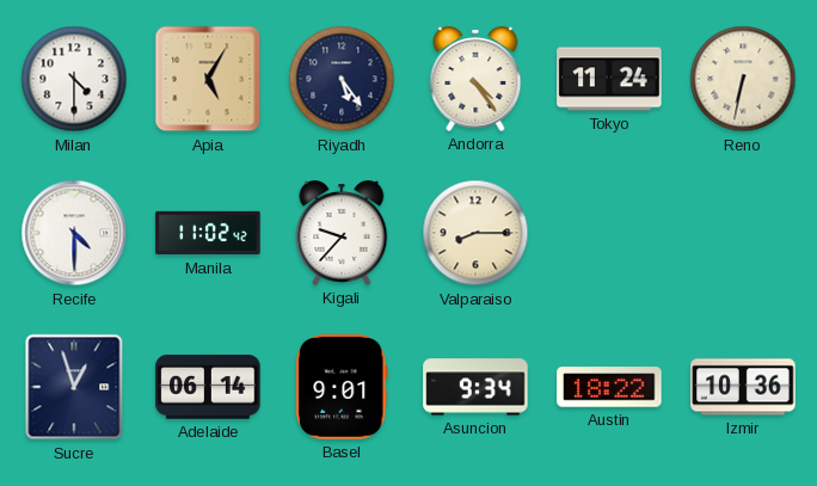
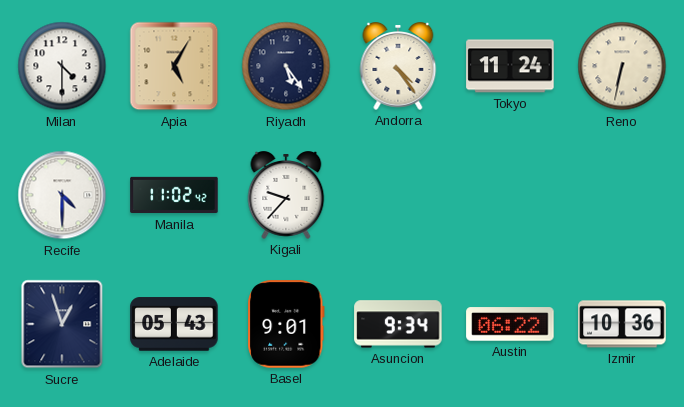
Valparaiso: 8:15 -> none (475, 233)
Adelaide: 06:14 -> 05:43 (174, 324)
Austin: 18:22 -> 06:22 (510, 324)
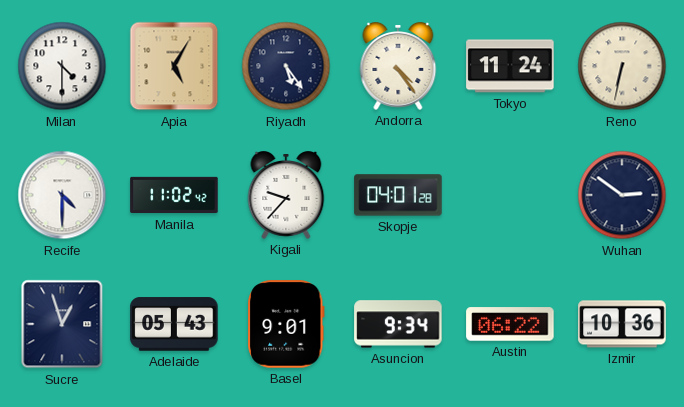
Skopje: none -> 04:01 (398, 195)
Wuhan: none -> 2:51 (622, 195)
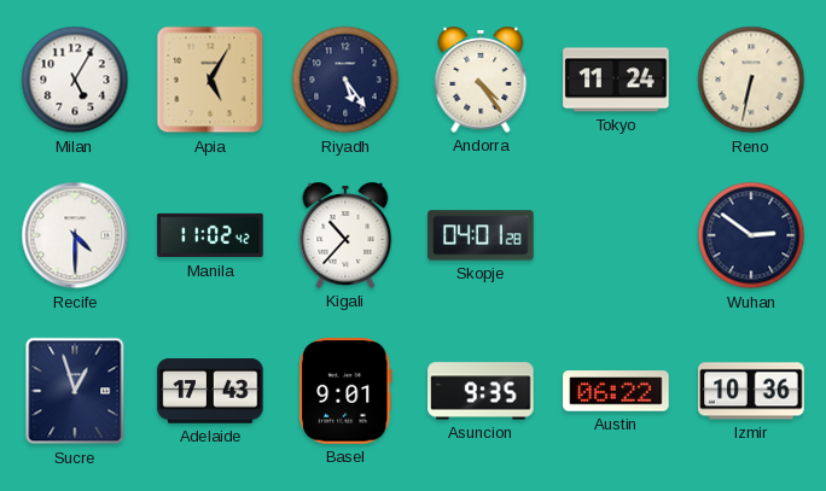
Milan: 4:30 -> 5:05 (75, 80)
Kigali: 9:37 -> 10:37 (345, 236)
Adelaide: 05:43 -> 17:43 (210, 391)
Asuncion: 9:34 -> 9:35 (481, 391)
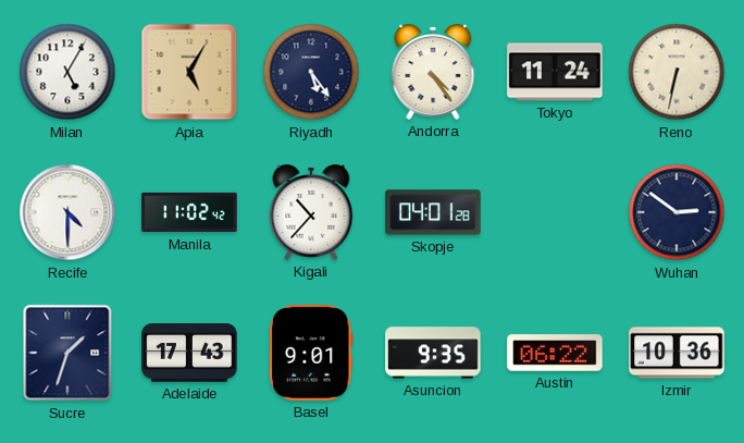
Sucre: 12:57 -> 1:33 (67, 353)
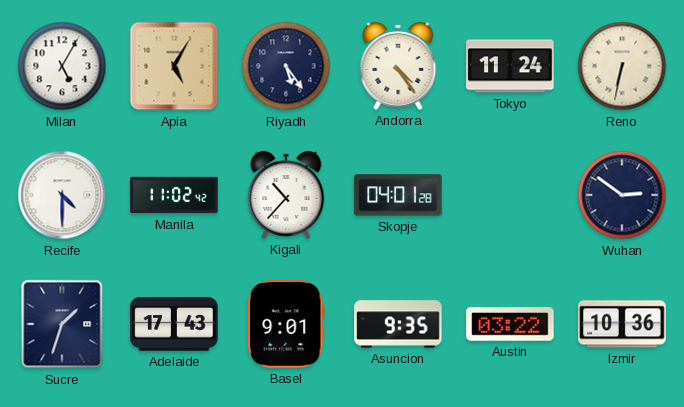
Austin: 06:22 -> 03:22 (510, 324)
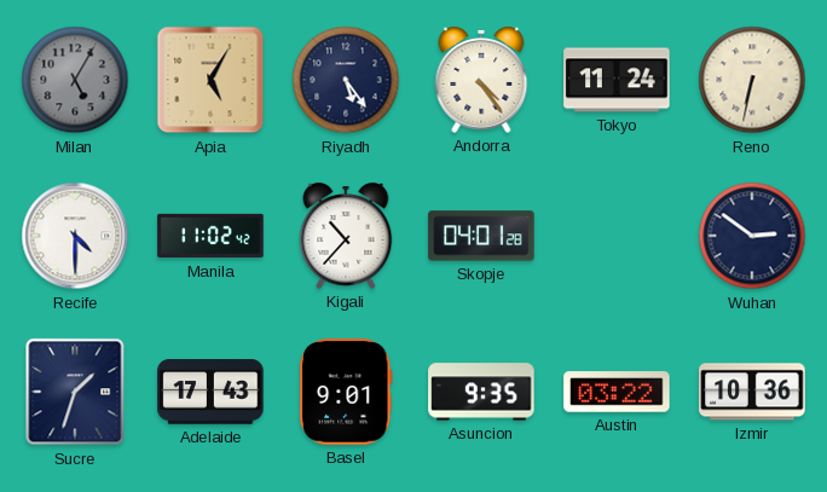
Milan dial: white -> grey (75, 80)
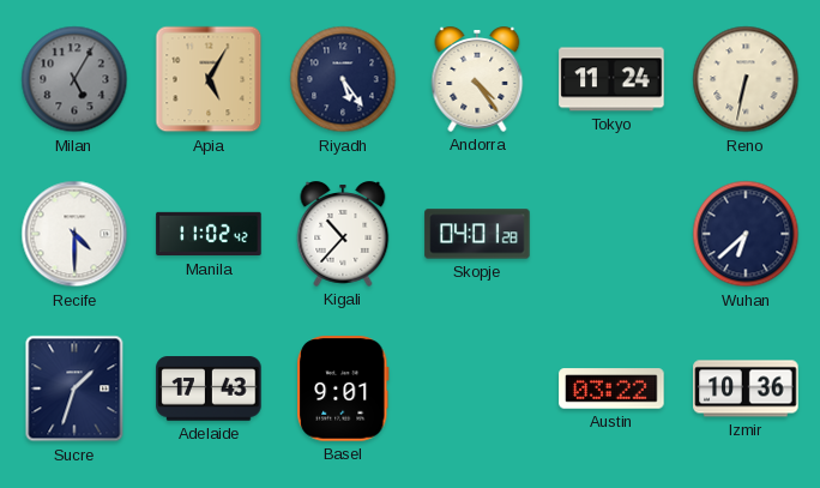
Wuhan: 2:51 -> 6:38 (746, 234)
Asuncion: 9:35 -> none (481, 392)
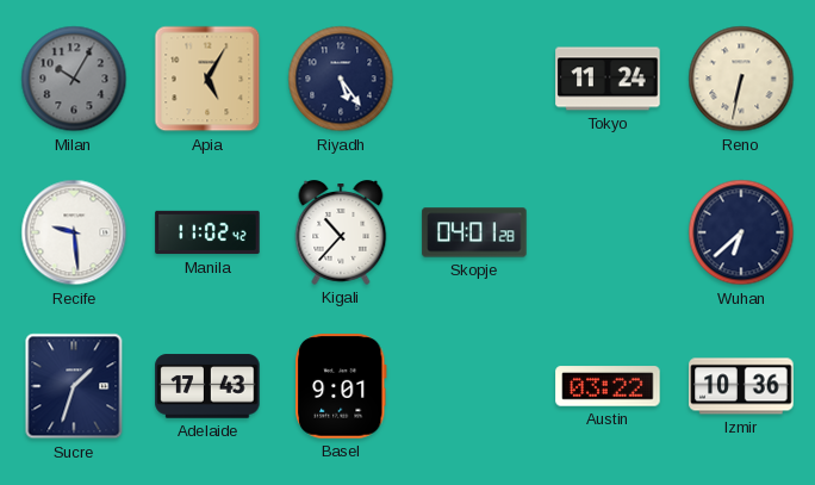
Milan: 5:05 -> 10:05 (74, 79)
Andorra: 4:24 -> none (477, 80)
Recife: 4:30 -> 9:29 (74, 232)
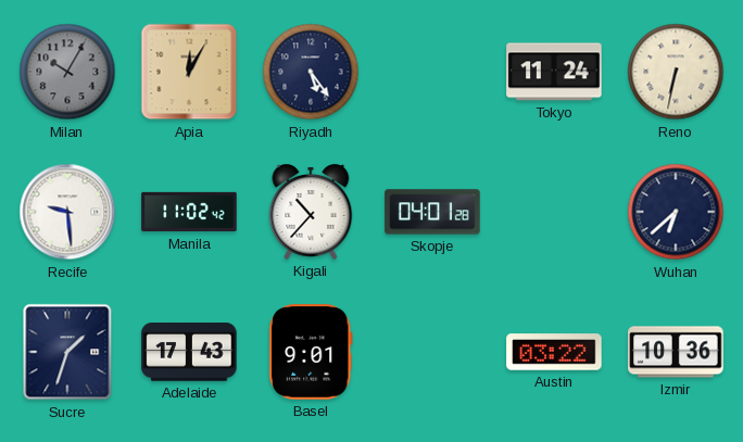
Apia: 5:05 -> 12:05 (189, 72)
